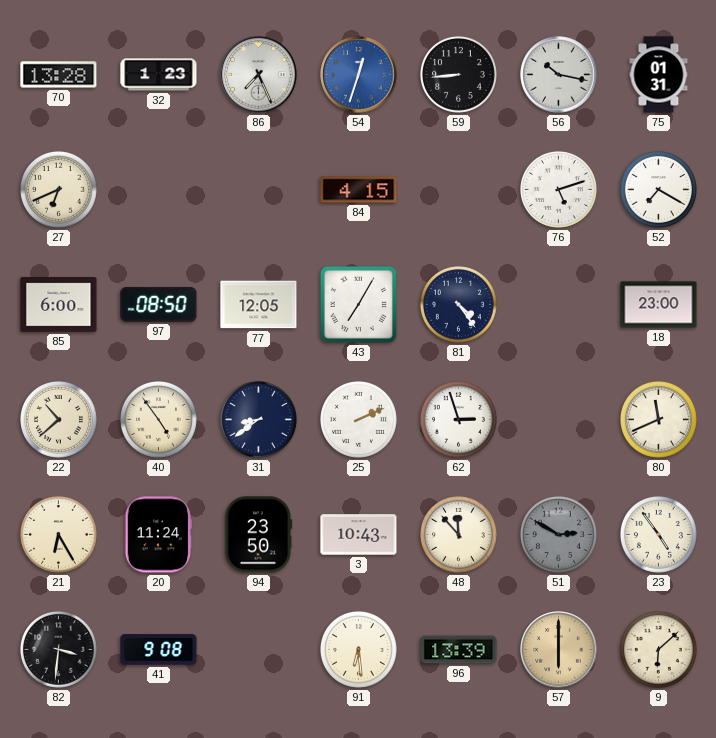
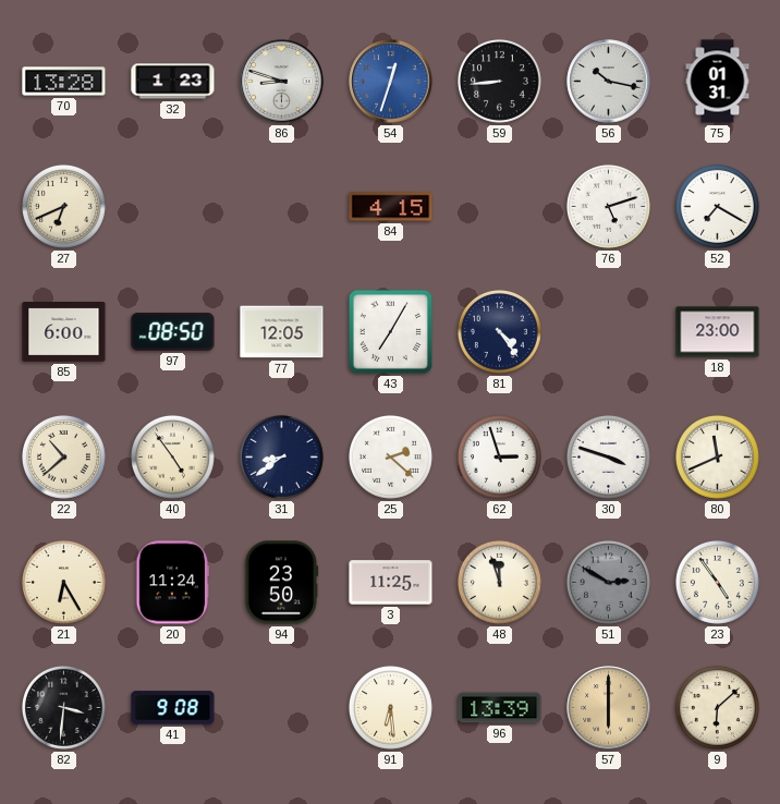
86: 7:26 -> 8:48 (282, 82)
25: 2:11 -> 2:22 (390, 456)
30: none -> 3:48 (608, 456)
3: 10:43 -> 11:25 (391, 583)
48: 11:53 -> 11:57 (499, 582)
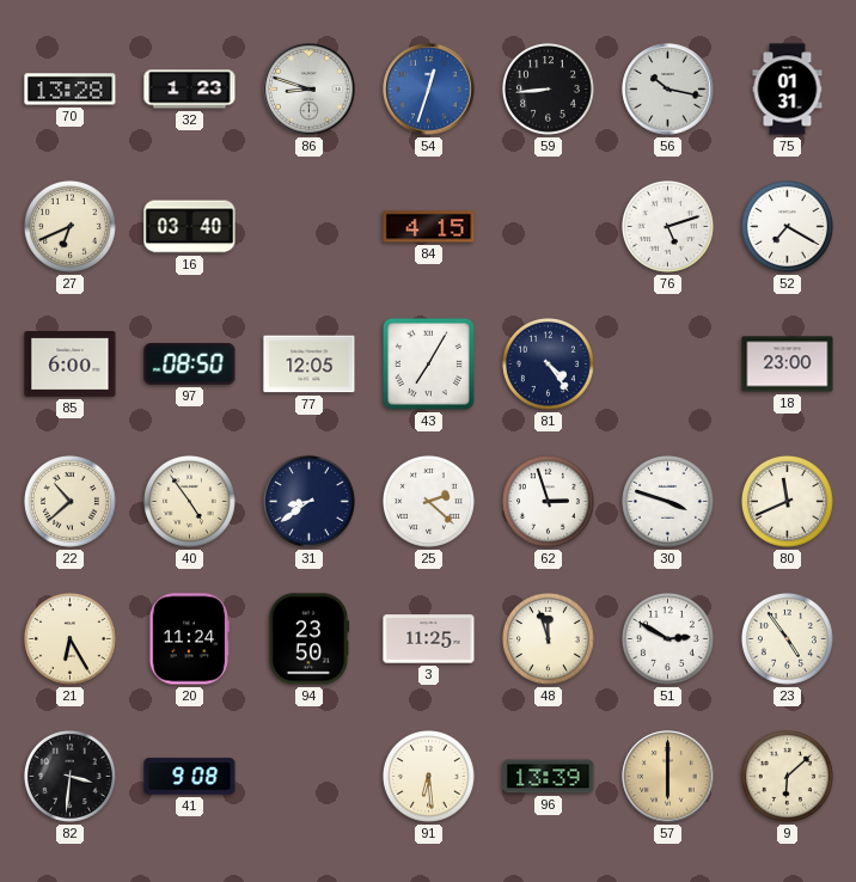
16: none -> 03:40 (190, 227)
51 dial: grey -> white (667, 638)
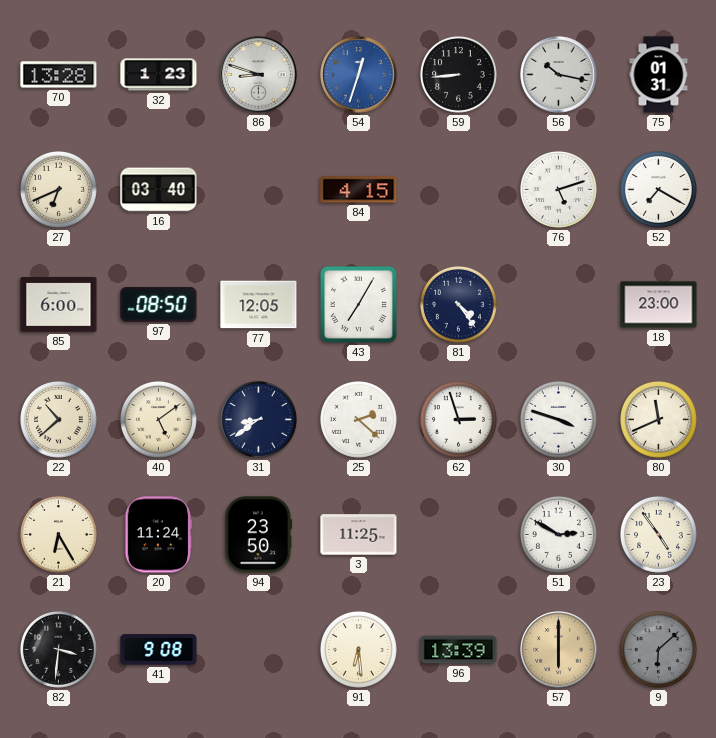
40: 4:54 -> 5:09 (158, 419)
48: 11:57 -> none (548, 638)
9 dial: cream -> grey (658, 649)
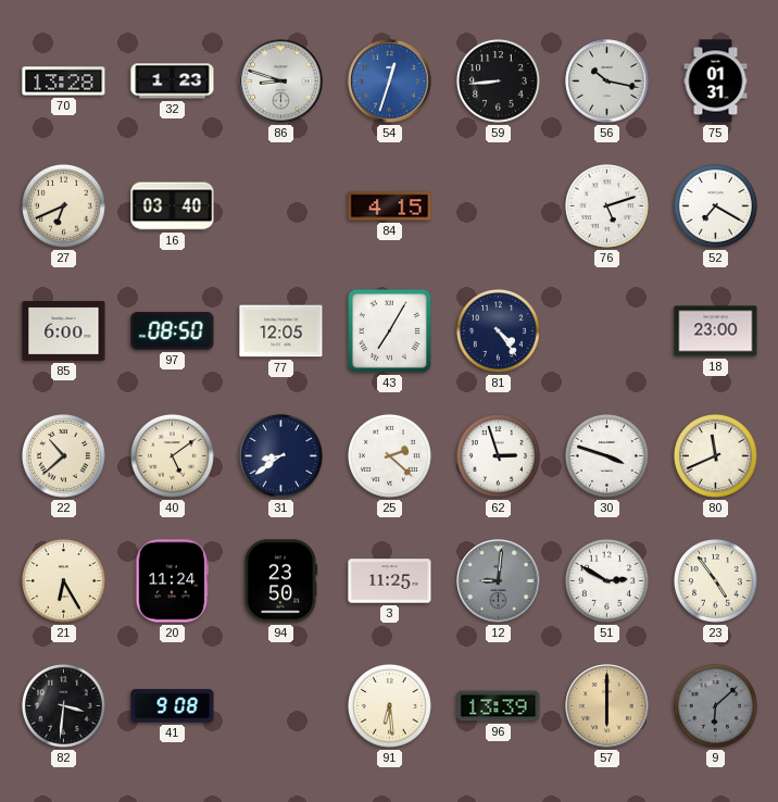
12: none -> 9:01 (499, 581)
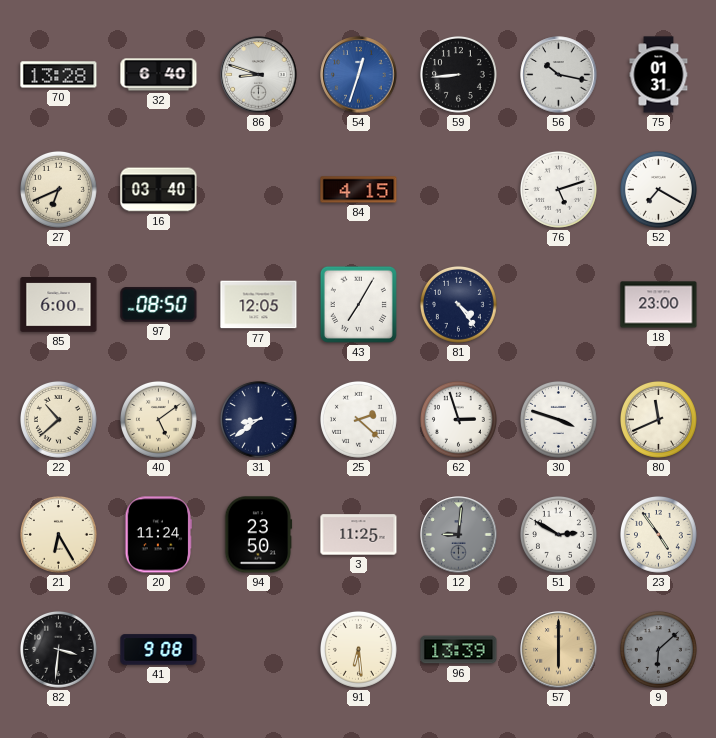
32: 1:23 -> 6:40 (159, 75)
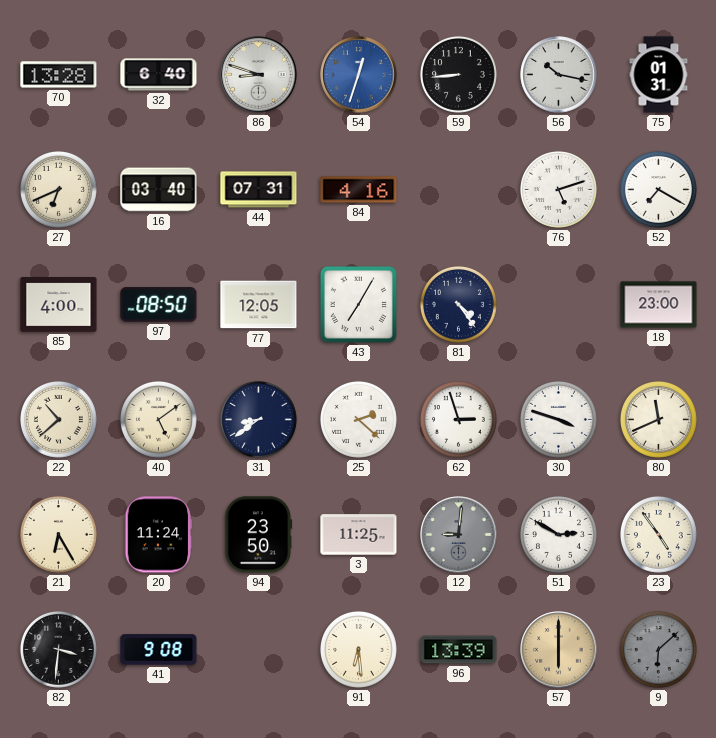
44: none -> 07:31 (259, 190)
84: 4:15 -> 4:16 (359, 190)
85: 6:00 -> 4:00 (59, 305)
